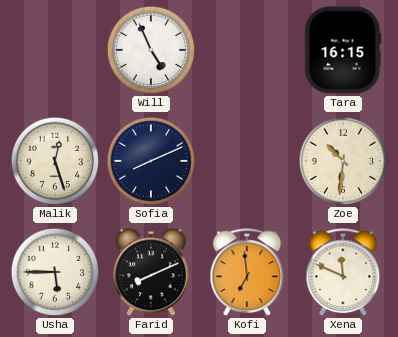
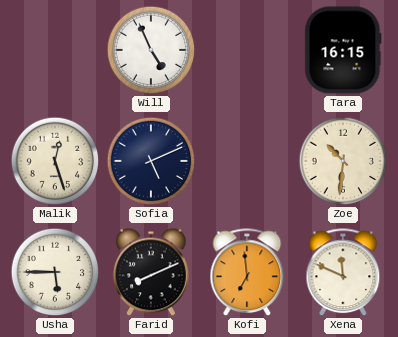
Sofia: 8:11 -> 5:11 (151, 161)
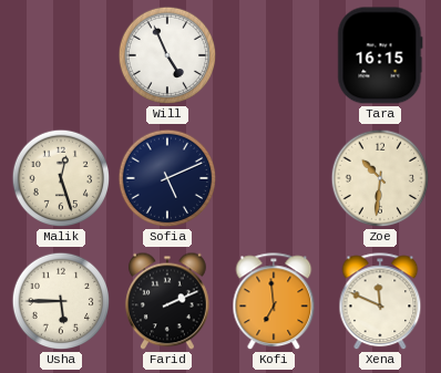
Farid: 8:11 -> 2:11 (167, 301)
